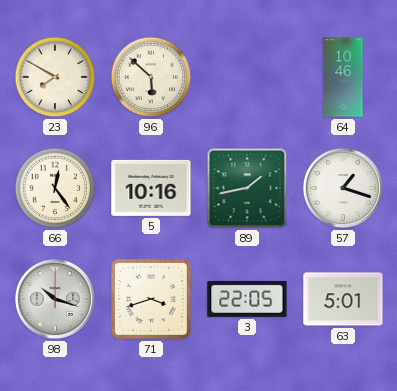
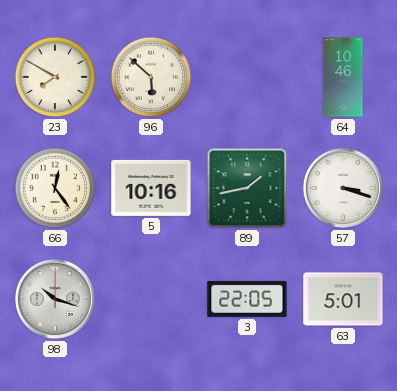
57: 1:18 -> 3:18 (343, 188)
71: 3:42 -> none (151, 299)
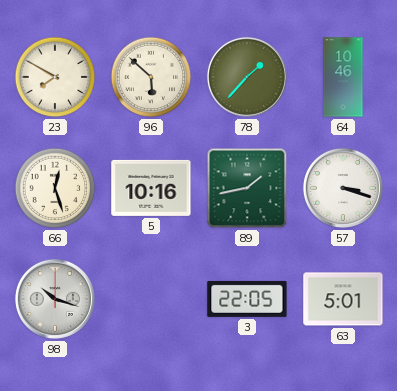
78: none -> 1:37 (247, 77)
66: 12:24 -> 12:27 (55, 188)
